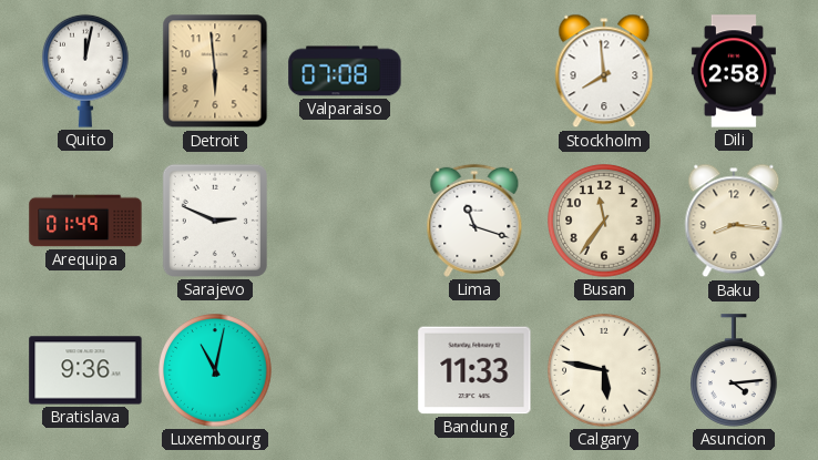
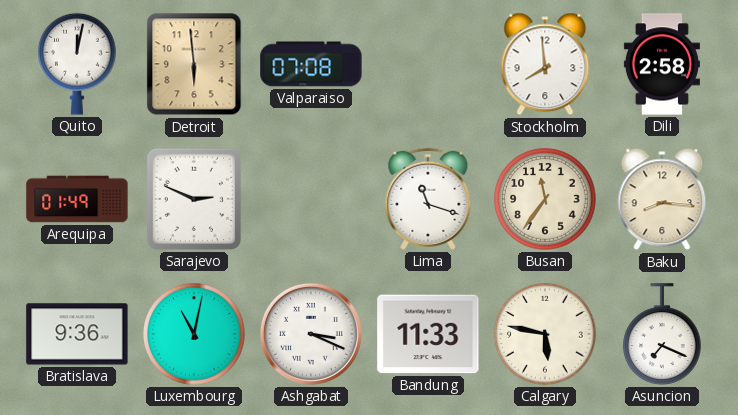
Ashgabat: none -> 3:19 (311, 334)
Asuncion: 4:14 -> 7:19 (663, 334)
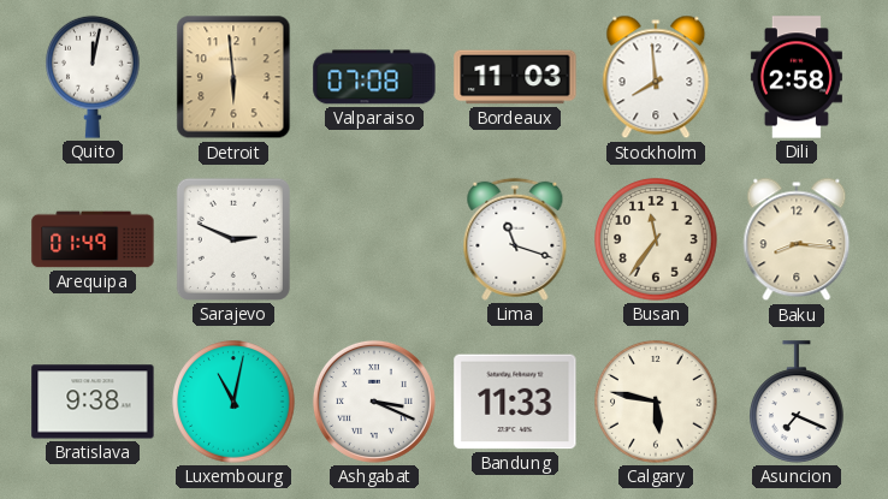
Bordeaux: none -> 11:03 (515, 77)
Bratislava: 9:36 -> 9:38 (93, 402)
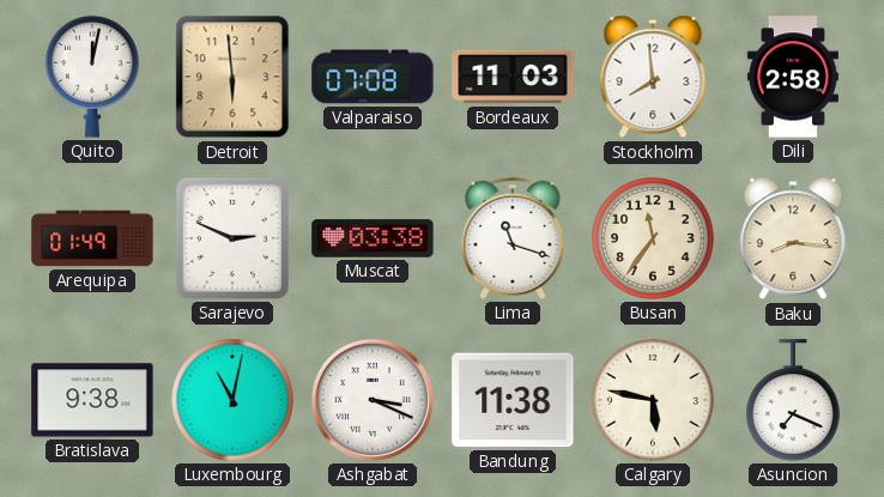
Muscat: none -> 03:38 (373, 238)
Bandung: 11:33 -> 11:38 (513, 400)
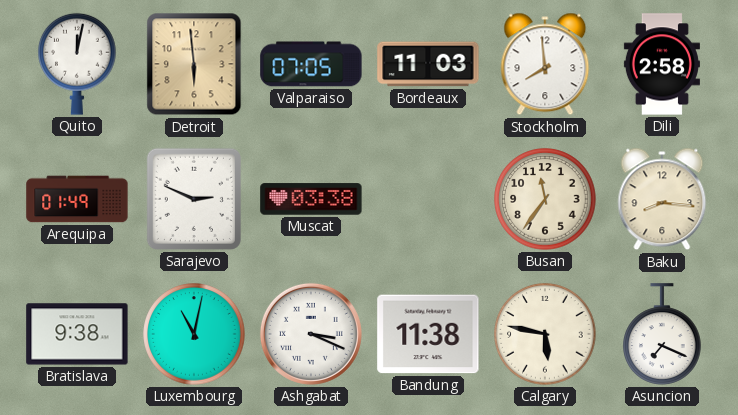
Valparaiso: 07:08 -> 07:05 (311, 64)
Lima: 11:18 -> none (513, 238)
